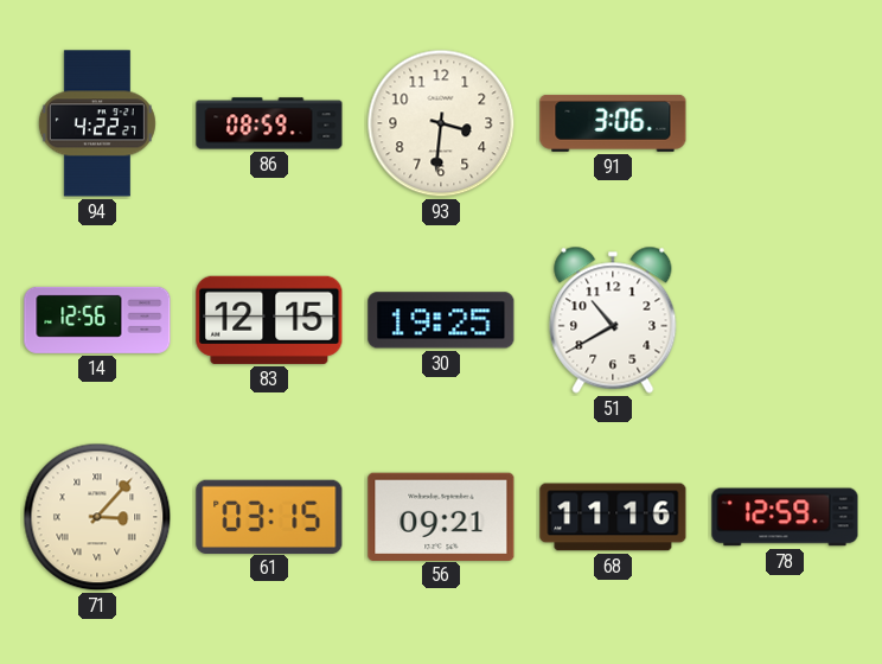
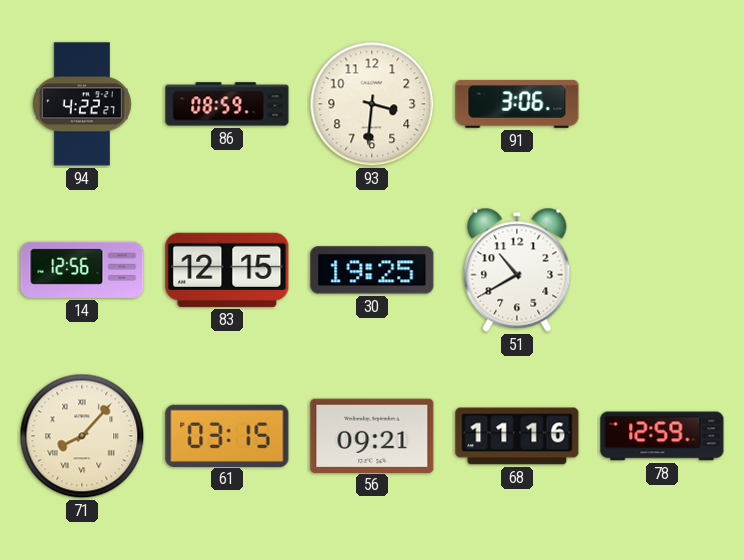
71: 3:07 -> 8:07 (82, 436)
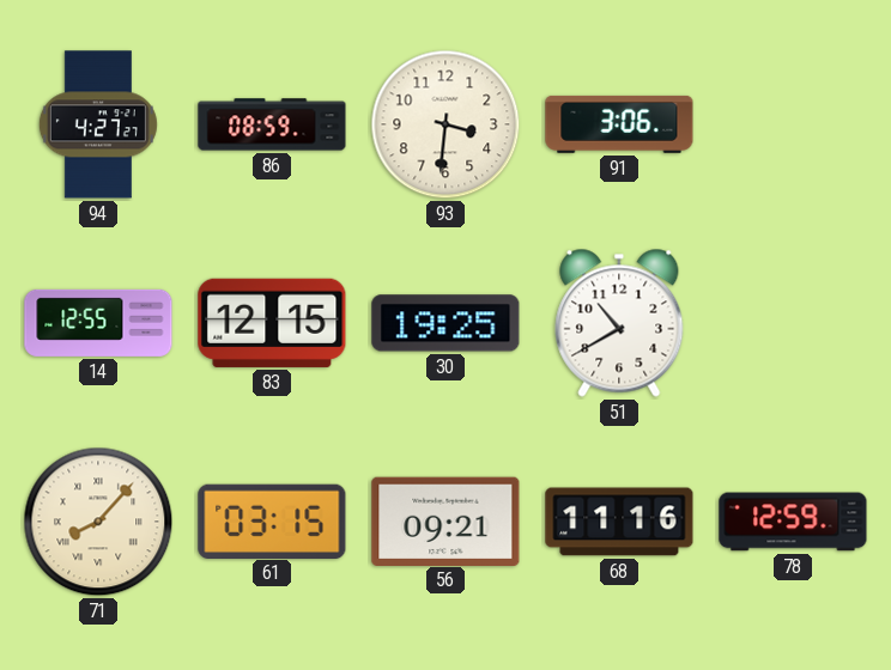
94: 4:22 -> 4:27 (98, 124)
14: 12:56 -> 12:55 (98, 323)
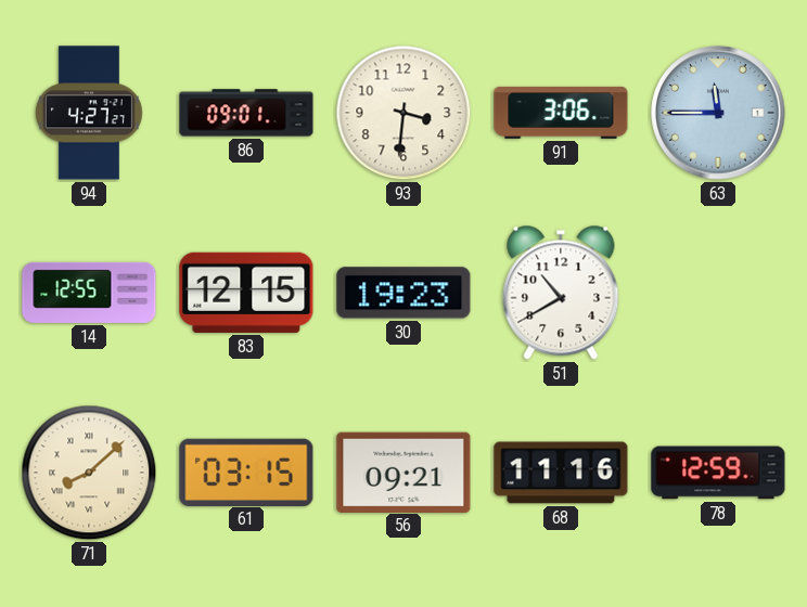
86: 08:59 -> 09:01 (246, 113)
63: none -> 11:45 (718, 113)
30: 19:25 -> 19:23 (403, 293)
71: 8:07 -> 8:08 (89, 473)
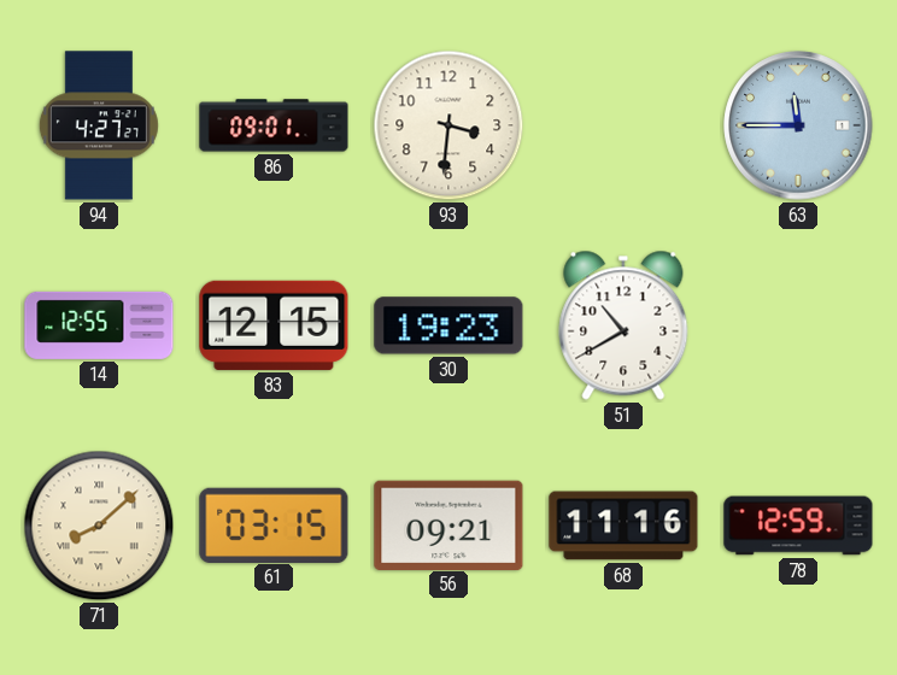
91: 3:06 -> none (561, 113)
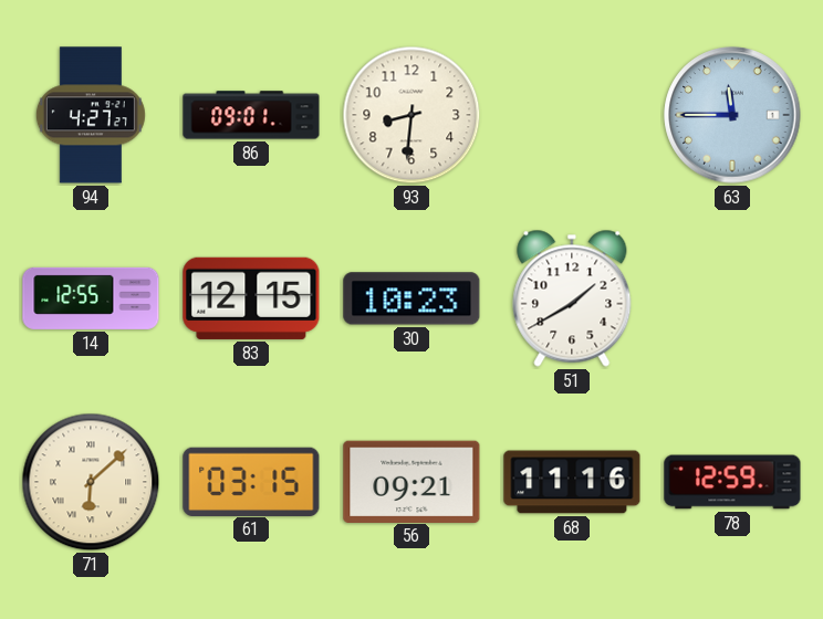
93: 3:31 -> 8:31 (411, 115)
30: 19:23 -> 10:23 (411, 298)
51: 10:40 -> 1:40 (572, 298)
71: 8:08 -> 6:08 (91, 482)
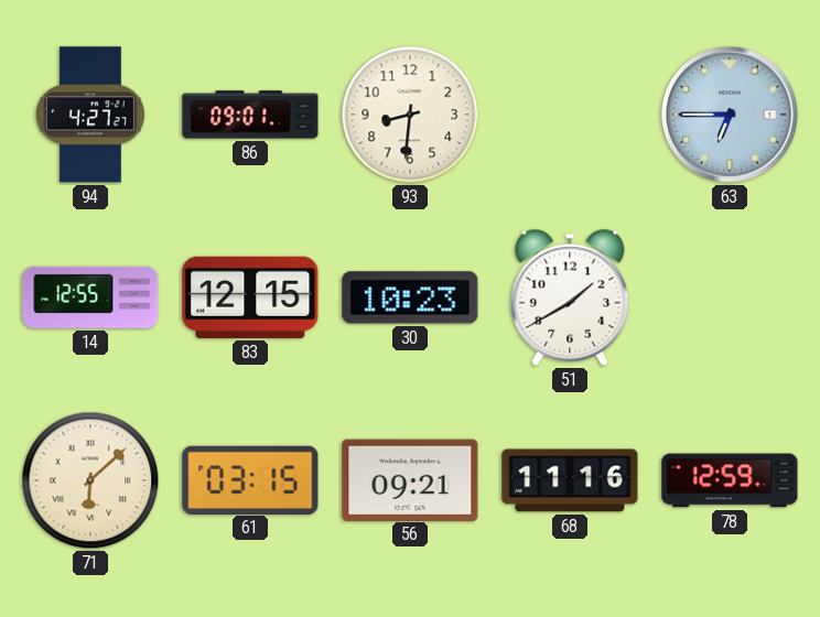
63: 11:45 -> 6:45 (730, 115)
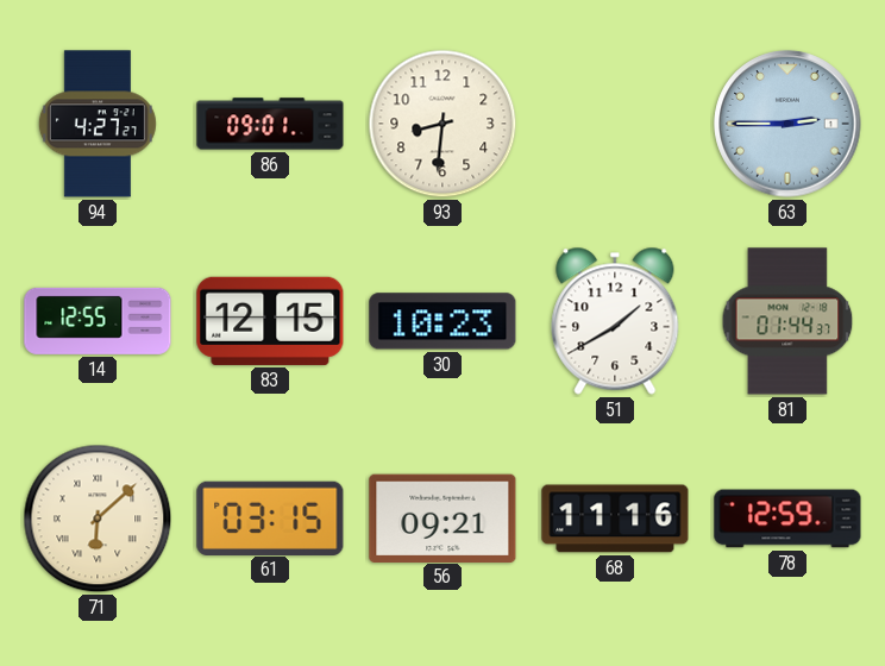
63: 6:45 -> 2:45 (787, 124)
81: none -> 01:44 (787, 321)
